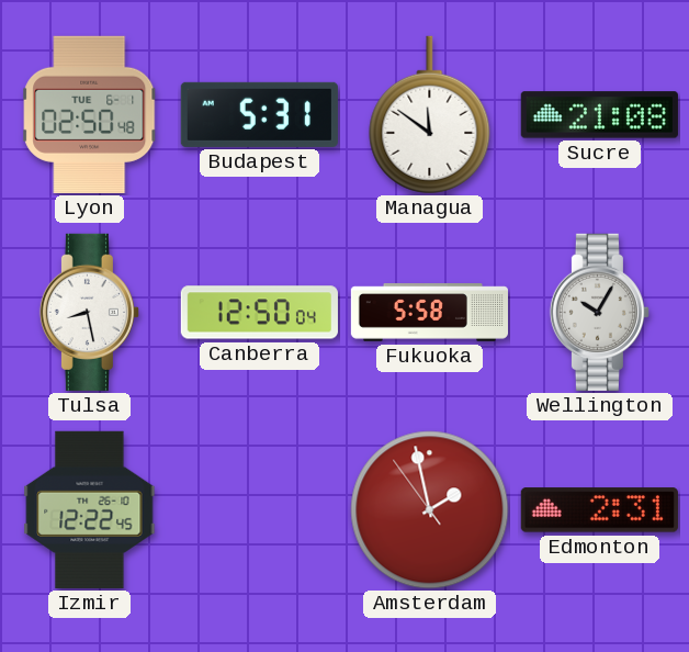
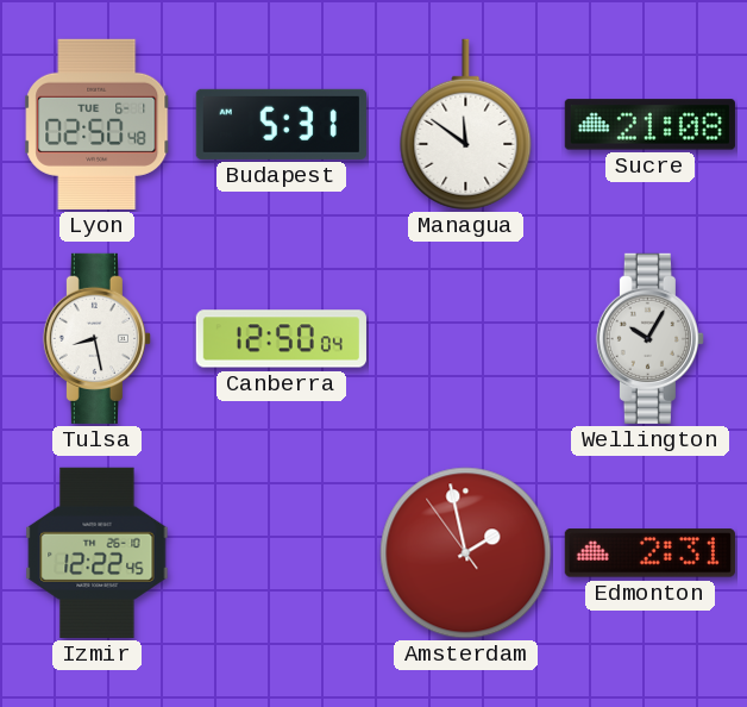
Fukuoka: 5:58 -> none (429, 313)
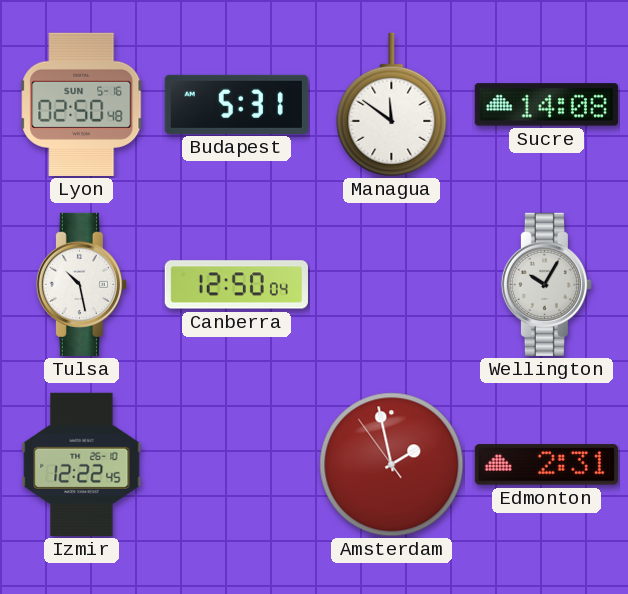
Lyon date: TUE 6-1 -> SUN 5-16 (82, 104)
Sucre: 21:08 -> 14:08 (546, 105)
Tulsa: 8:28 -> 10:28 (81, 284)
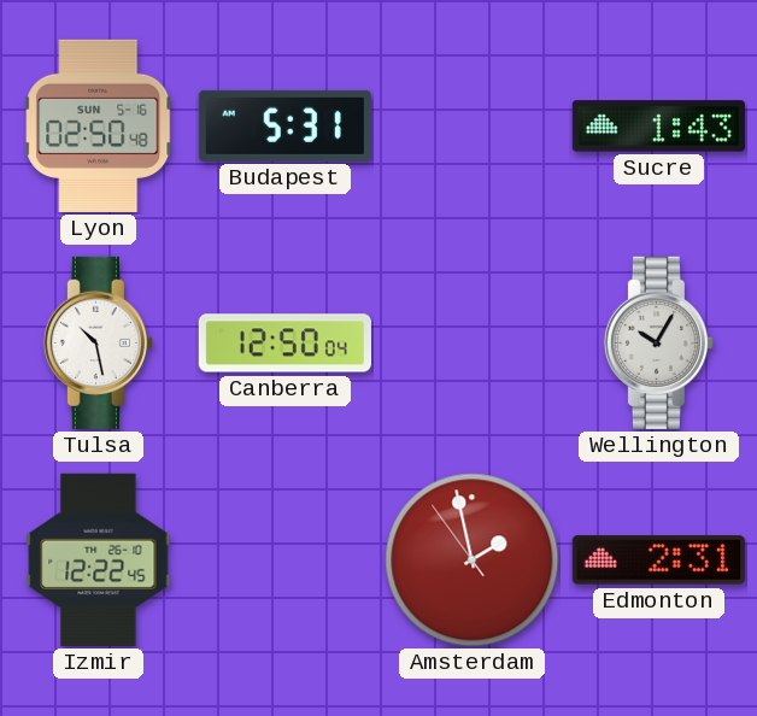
Managua: 11:51 -> none (392, 105)
Sucre: 14:08 -> 1:43 (658, 127)
